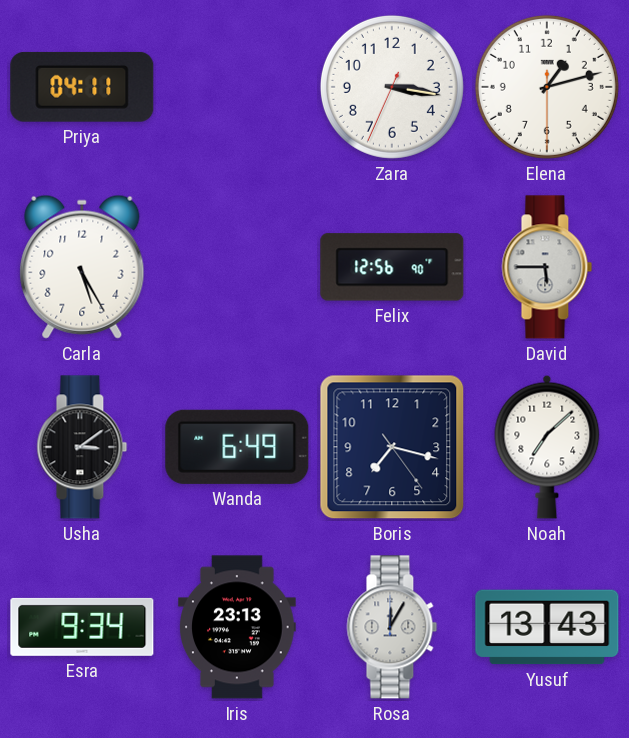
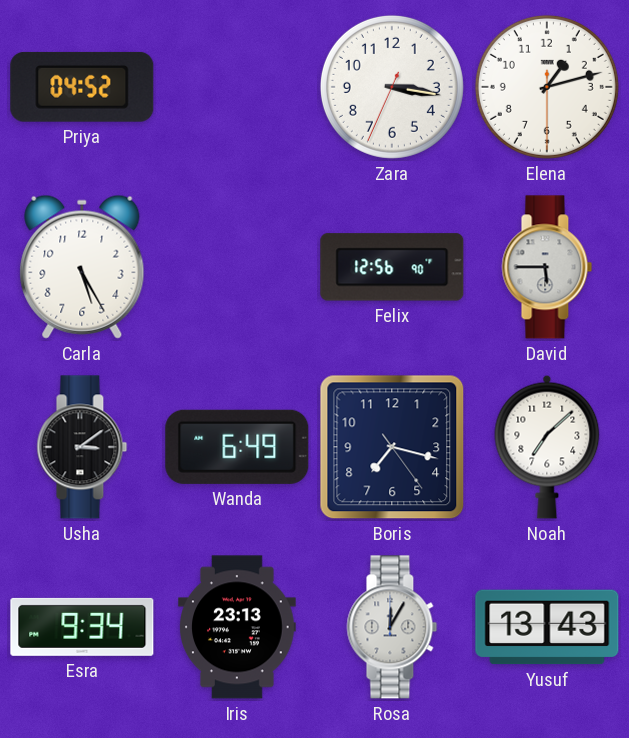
Priya: 04:11 -> 04:52 (82, 87)
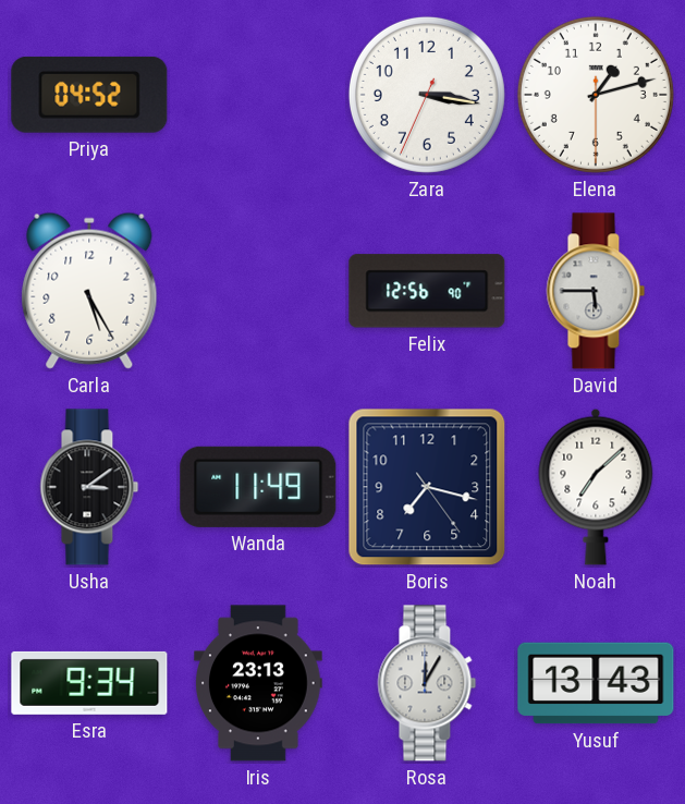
Wanda: 6:49 -> 11:49 (258, 487)
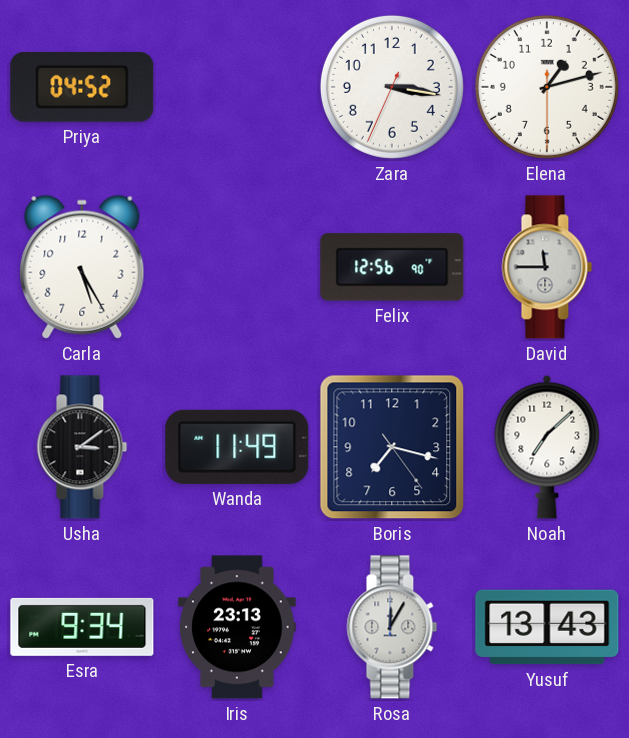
David: 5:45 -> 11:45 (547, 267)
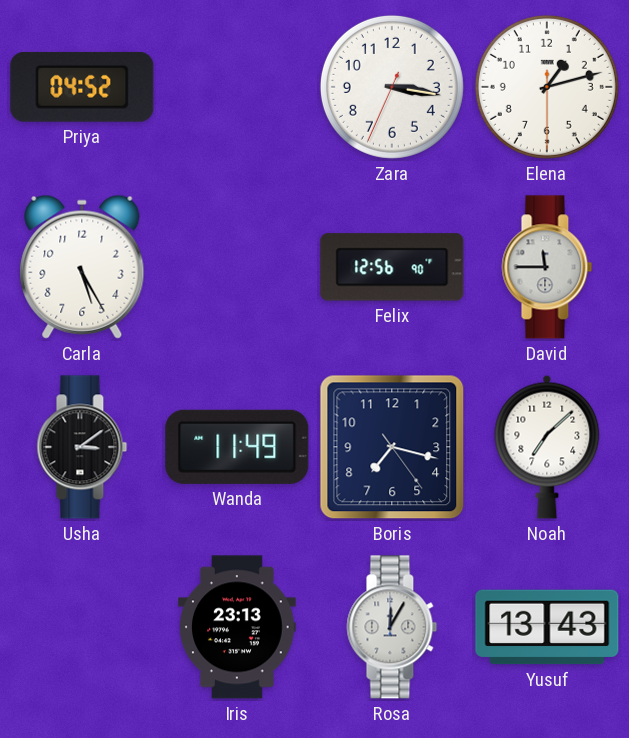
Esra: 9:34 -> none (82, 627)
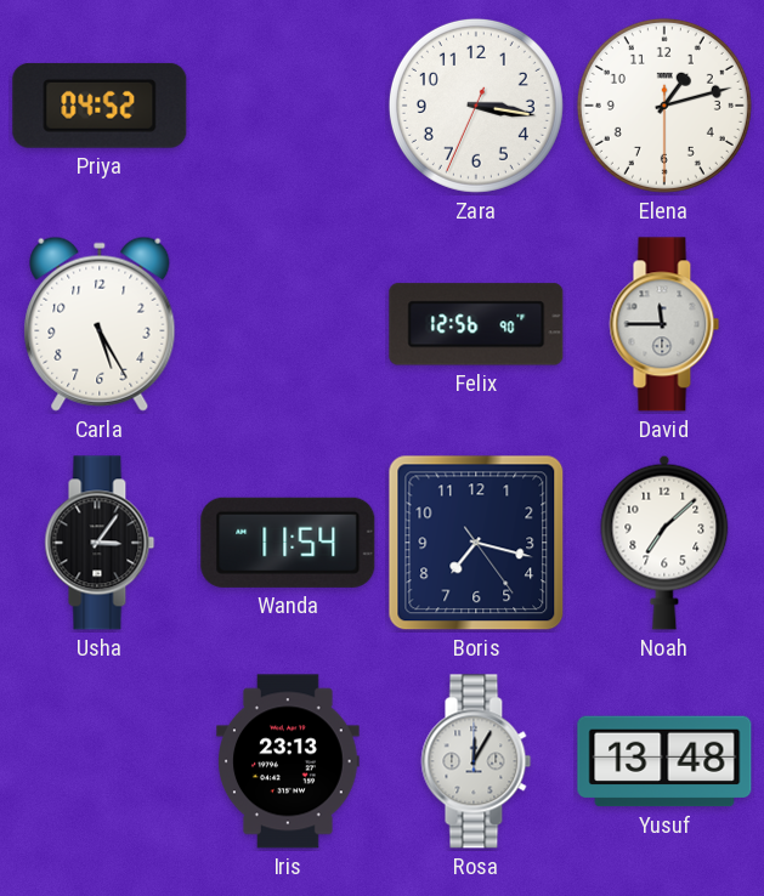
Usha: 3:09 -> 3:06 (100, 543)
Wanda: 11:49 -> 11:54 (288, 543)
Yusuf: 13:43 -> 13:48 (664, 761)
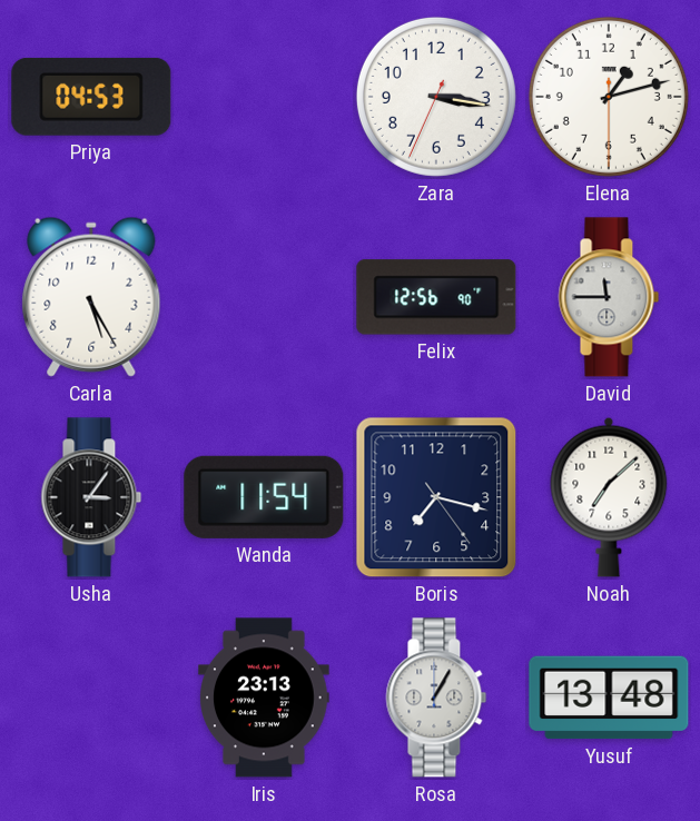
Priya: 04:52 -> 04:53 (91, 97)
Rosa: 12:05 -> 1:05 (436, 698)
